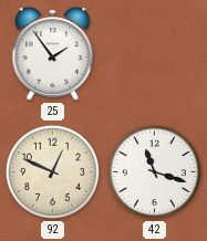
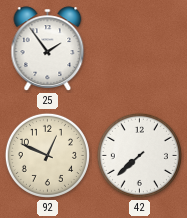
42: 11:18 -> 7:38 (139, 155)
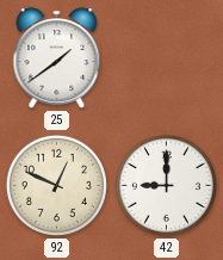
25: 1:54 -> 1:39 (57, 58)
42: 7:38 -> 9:00 (166, 185)
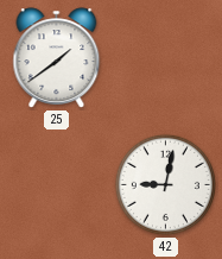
92: 12:49 -> none (56, 185)
42: 9:00 -> 9:02 (165, 184)
